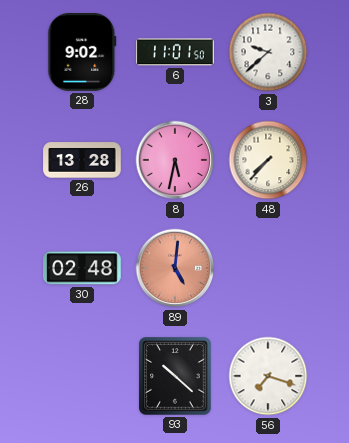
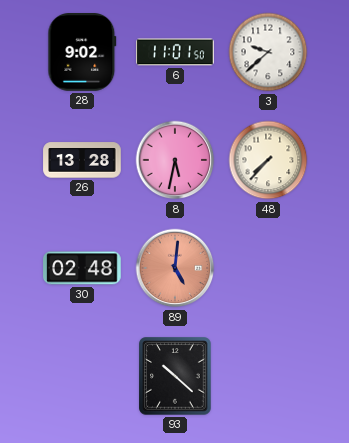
56: 7:18 -> none (268, 376)
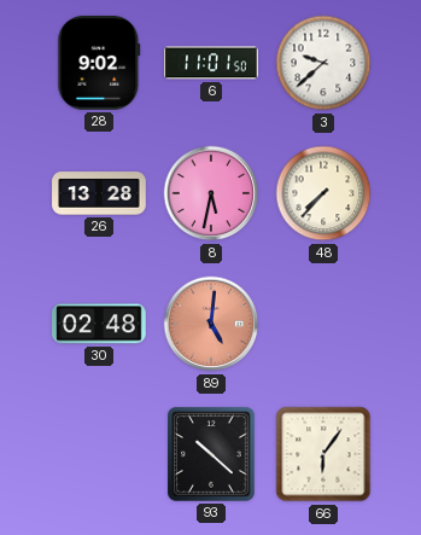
66: none -> 6:06 (323, 454)
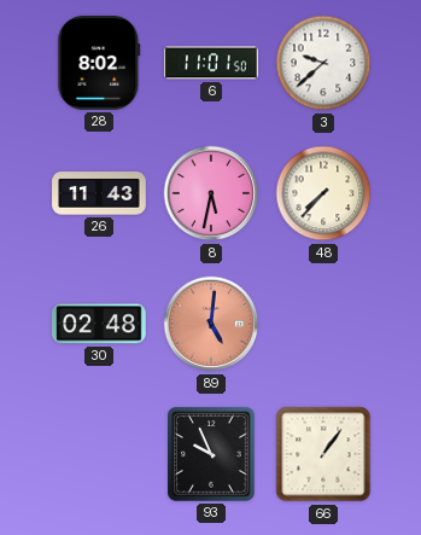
28: 9:02 -> 8:02 (99, 64)
26: 13:28 -> 11:43 (99, 193)
93: 10:22 -> 9:56 (211, 454)
66: 6:06 -> 1:06 (323, 454)
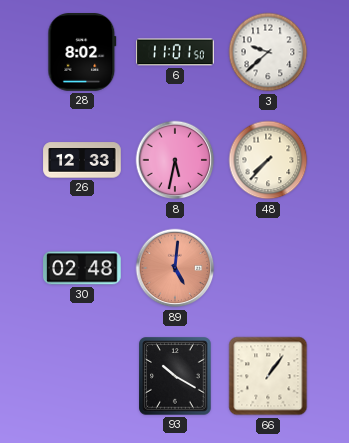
26: 11:43 -> 12:33 (82, 160)
93: 9:56 -> 10:20 (175, 376)
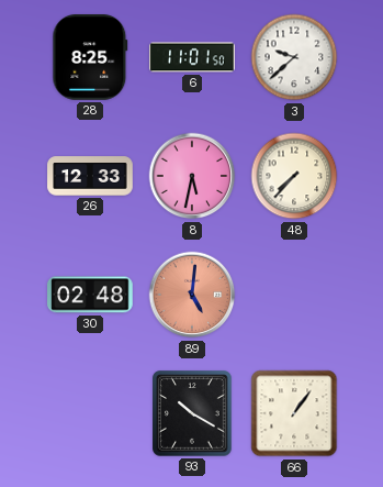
28: 8:02 -> 8:25 (90, 58)
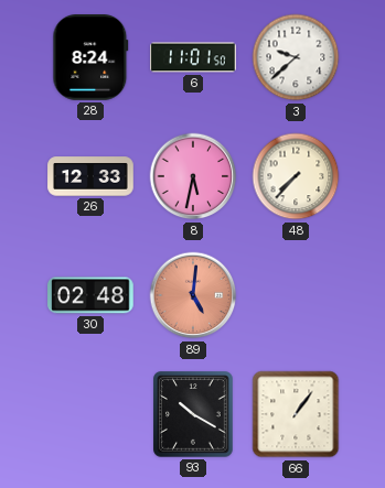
28: 8:25 -> 8:24 (90, 58)
